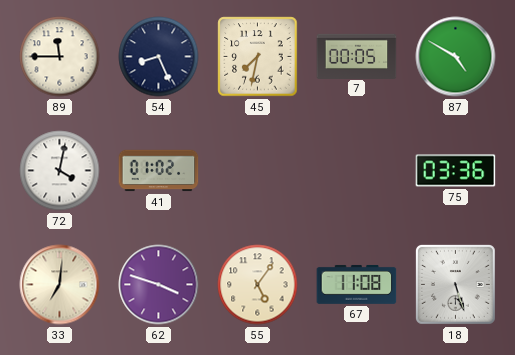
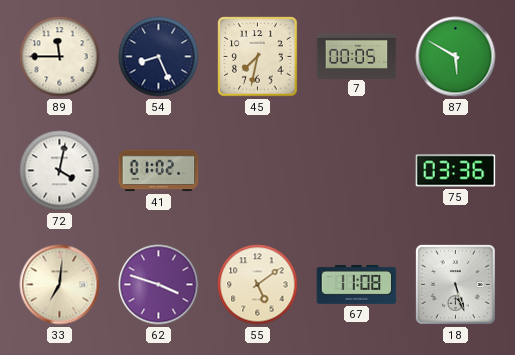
87: 4:50 -> 5:50 (456, 57)
55: 5:06 -> 5:09 (258, 285)
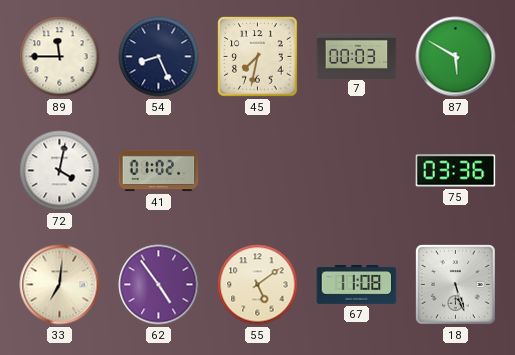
7: 00:05 -> 00:03 (357, 56)
62: 3:48 -> 4:54 (159, 285)
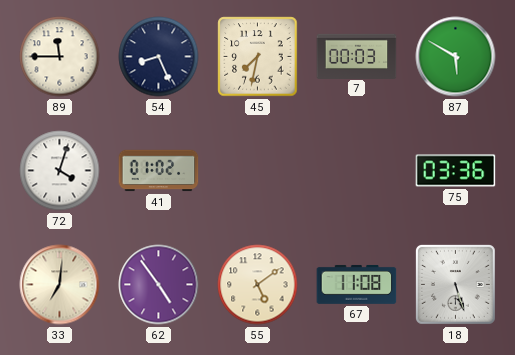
72: 4:02 -> 4:03 (60, 171)
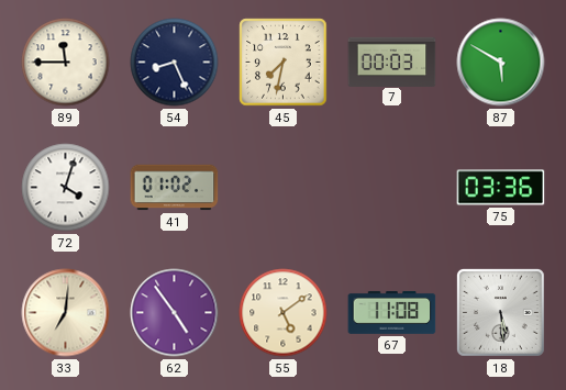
18: 5:27 -> 5:29 (500, 312)
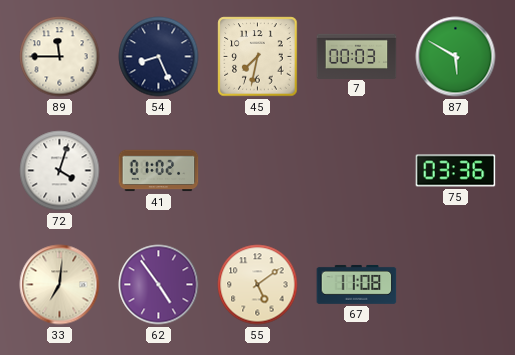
18: 5:29 -> none (500, 312)
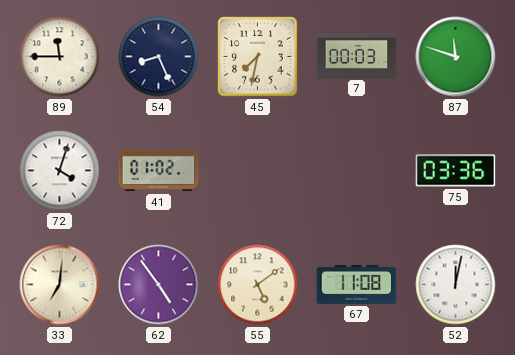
87: 5:50 -> 11:48 (456, 57)
52: none -> 12:02 (456, 285)
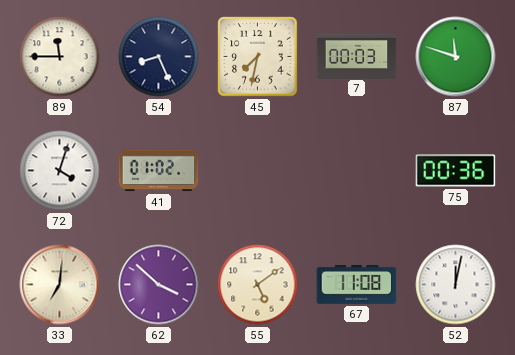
75: 03:36 -> 00:36 (456, 171)
62: 4:54 -> 3:52 (159, 285)
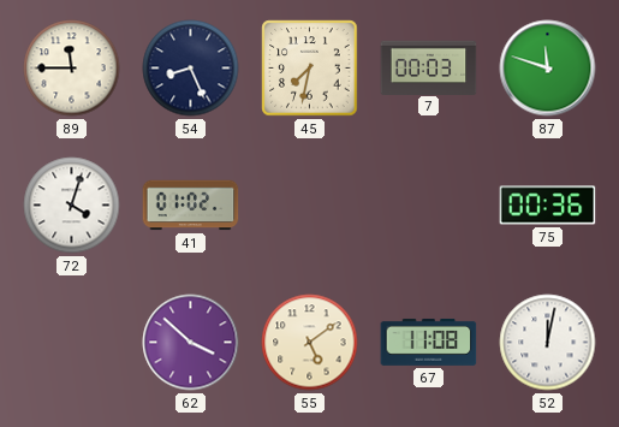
33: 7:01 -> none (60, 285)
